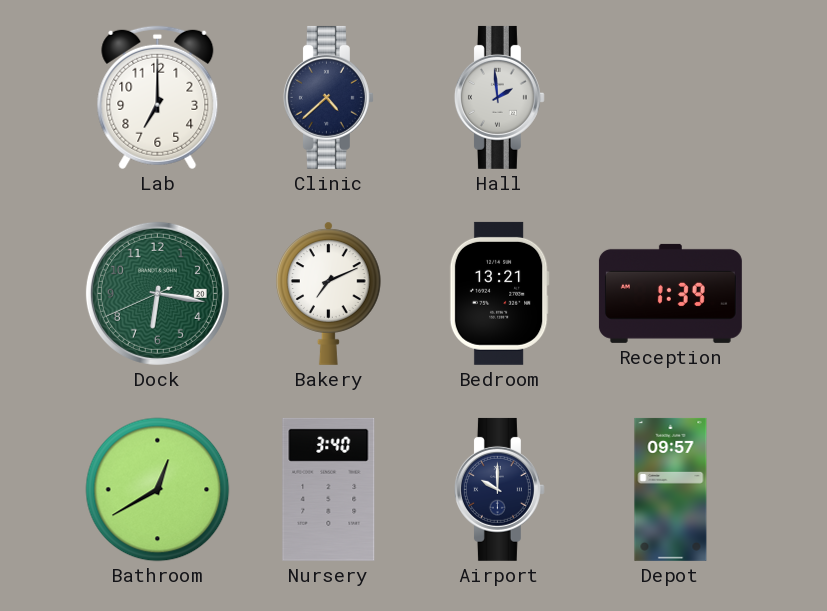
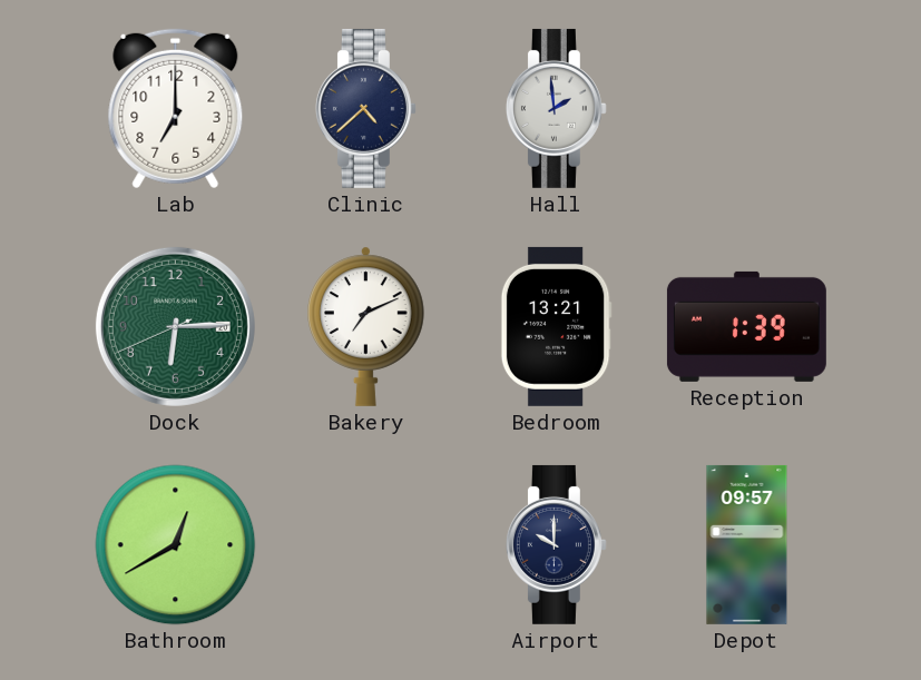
Dock: 6:16 -> 6:14 (175, 326)
Nursery: 3:40 -> none (329, 489)
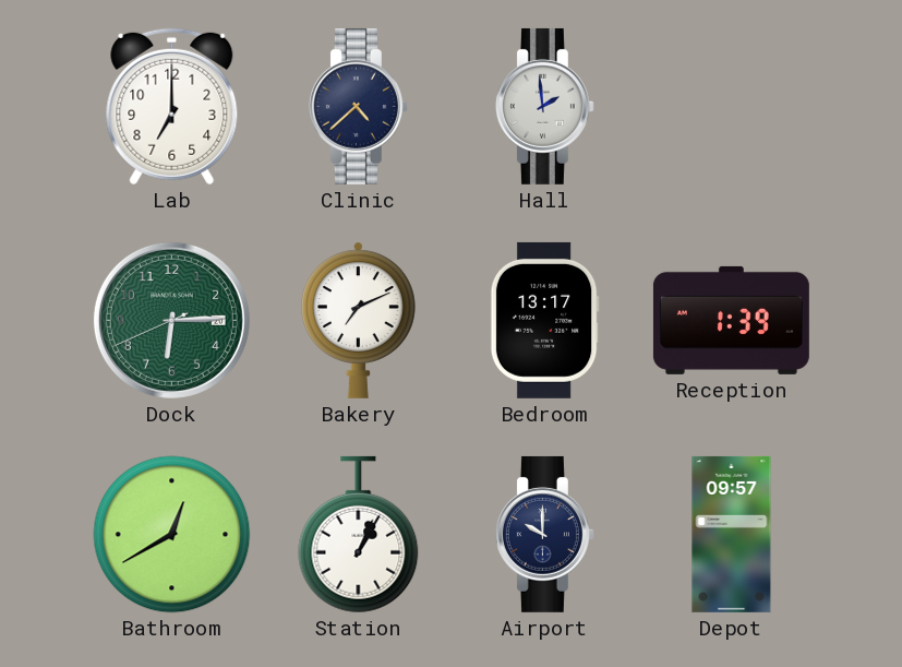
Bedroom: 13:21 -> 13:17 (544, 320)
Station: none -> 1:04 (359, 535)
